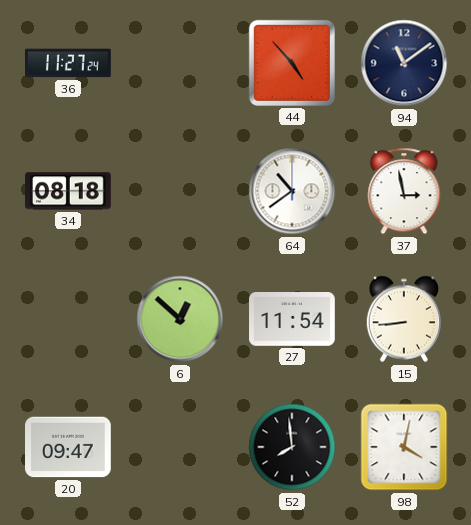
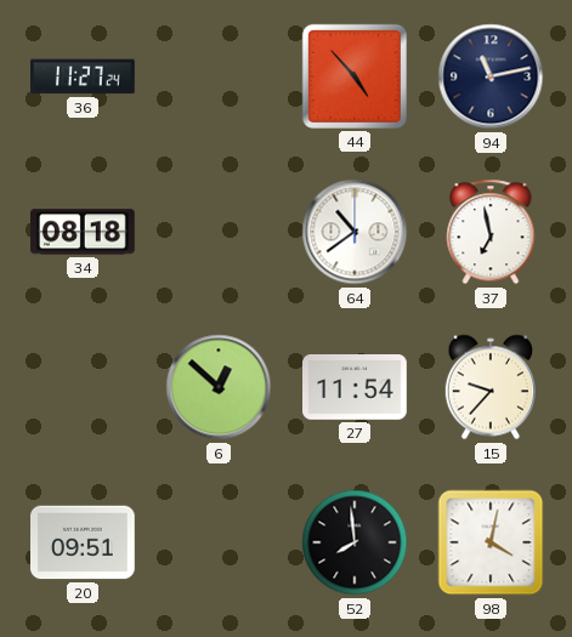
94: 11:09 -> 11:13 (491, 76)
37: 2:58 -> 6:58 (491, 232)
15: 8:44 -> 9:37 (489, 387)
20: 09:47 -> 09:51 (84, 542)
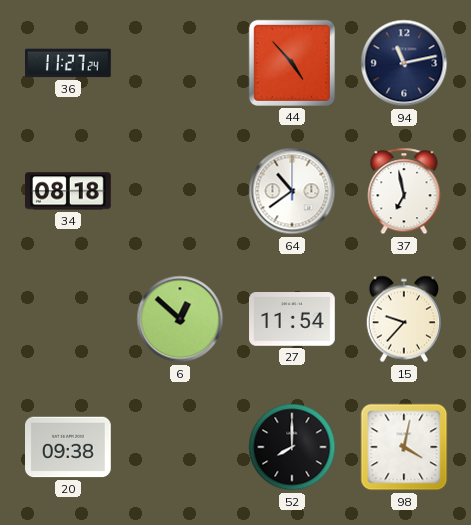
20: 09:51 -> 09:38 (69, 447)
52: 7:59 -> 8:00 (292, 447)
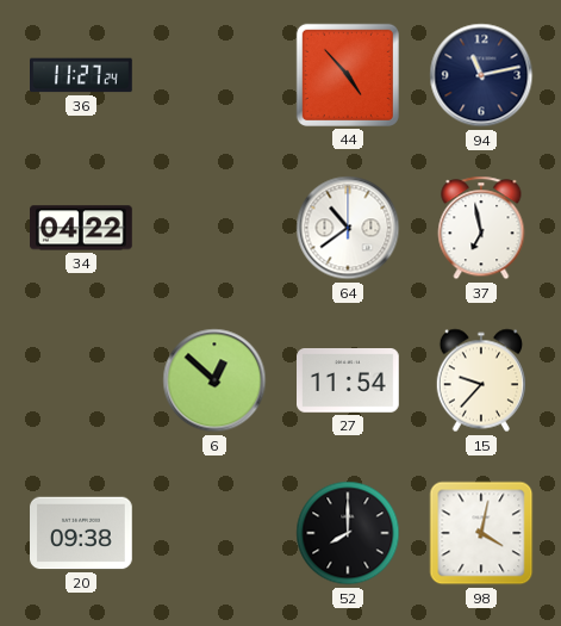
34: 08:18 -> 04:22 (82, 228)
